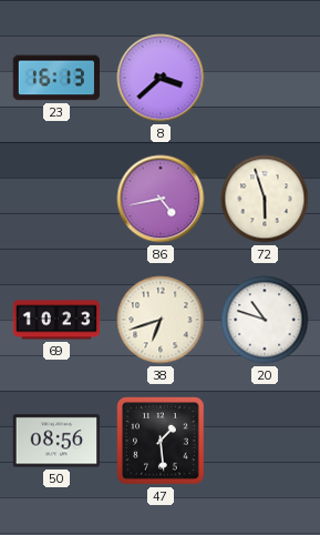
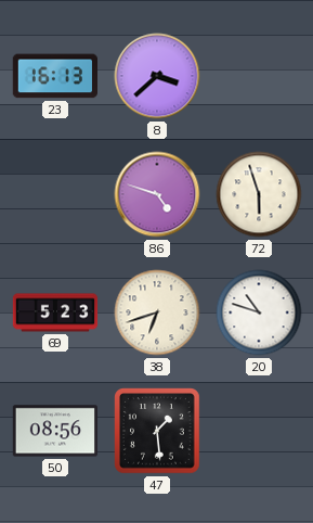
86: 4:43 -> 4:48 (157, 194)
69: 10:23 -> 5:23 (55, 312)
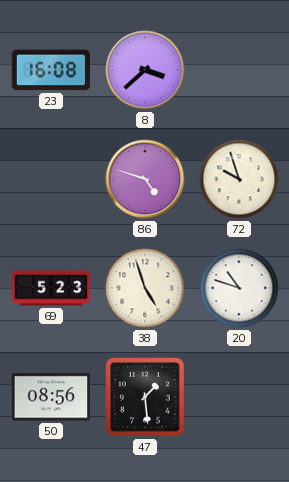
23: 16:13 -> 16:08 (50, 70)
72: 5:57 -> 9:57 (239, 179)
38: 6:42 -> 4:57 (145, 288)
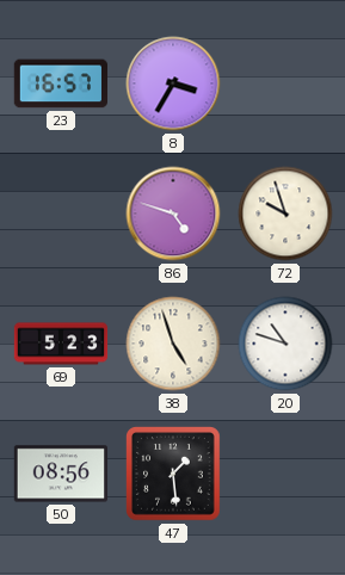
23: 16:08 -> 16:57 (60, 84)
8: 3:38 -> 3:35 (173, 84)
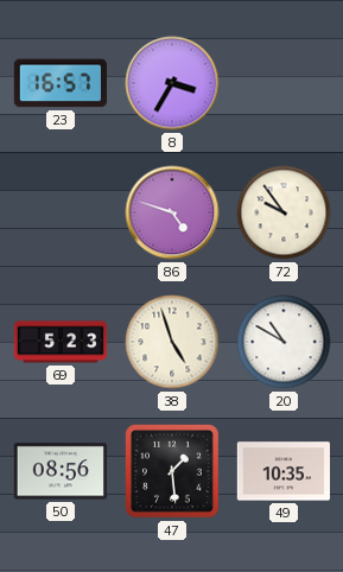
72: 9:57 -> 9:54 (284, 212)
20: 10:48 -> 10:50 (284, 342)
49: none -> 10:35 (282, 471)
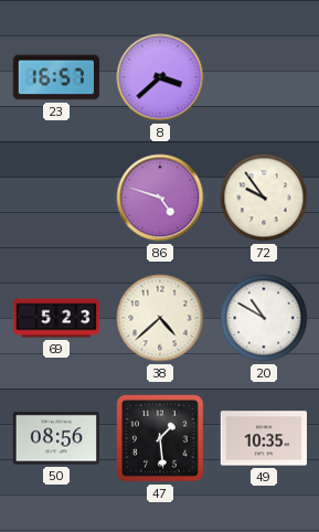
8: 3:35 -> 3:38 (160, 77)
38: 4:57 -> 4:38 (160, 318)
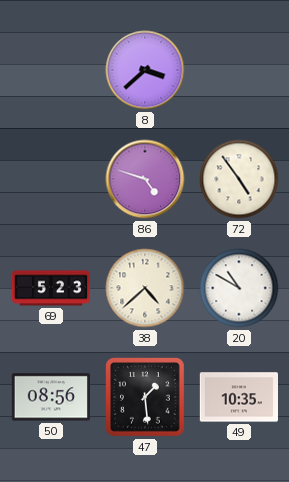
23: 16:57 -> none (55, 77)
72: 9:54 -> 4:54 (239, 179)
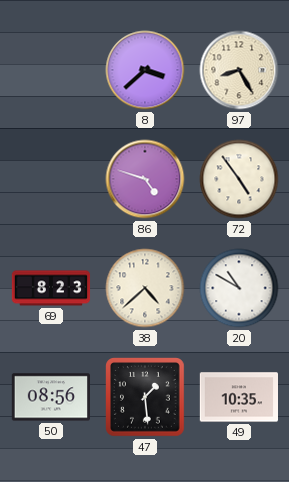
97: none -> 8:25 (239, 70)
69: 5:23 -> 8:23 (51, 288)
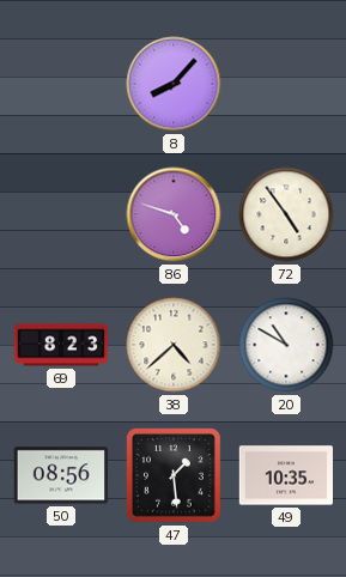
8: 3:38 -> 8:07 (174, 84)
97: 8:25 -> none (239, 70)
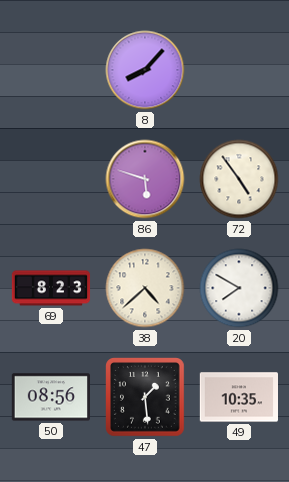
86: 4:48 -> 5:48 (145, 179)
20: 10:50 -> 7:50 (239, 288)
